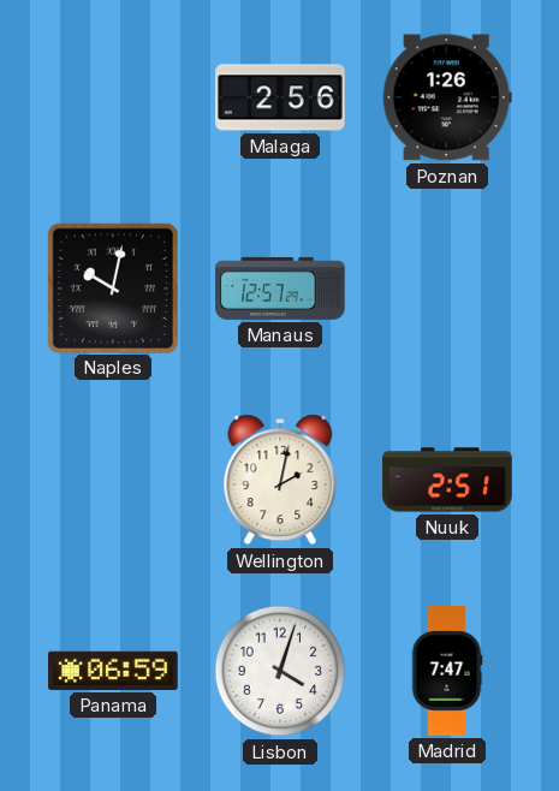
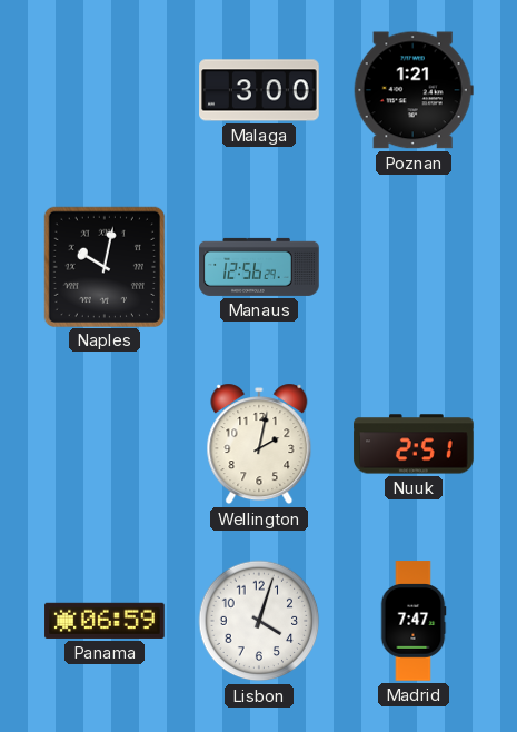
Malaga: 2:56 -> 3:00 (259, 90)
Poznan: 1:26 -> 1:21 (414, 90)
Manaus: 12:57 -> 12:56 (259, 267)
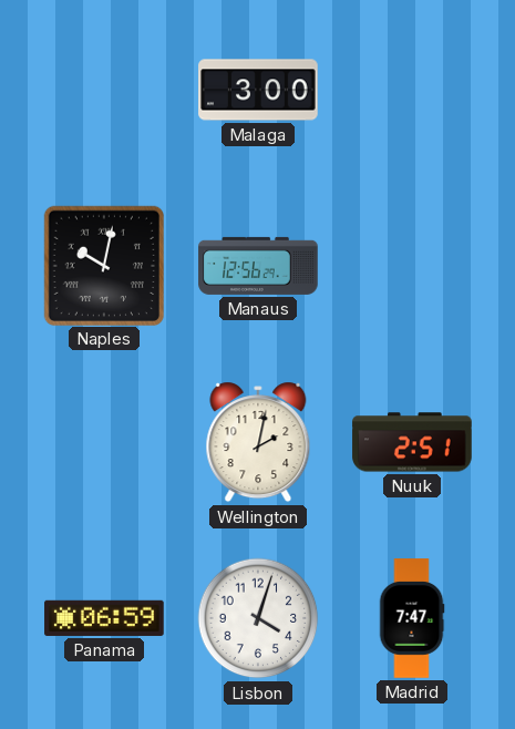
Poznan: 1:21 -> none (414, 90)
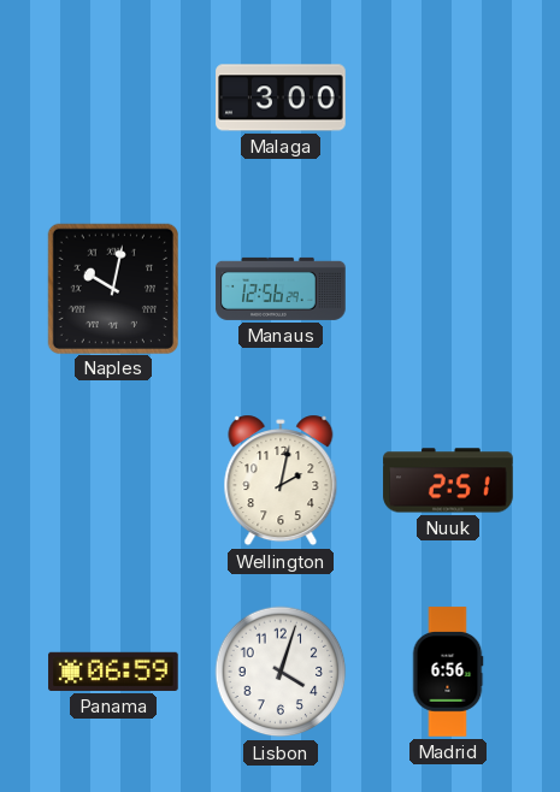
Madrid: 7:47 -> 6:56 (448, 672)
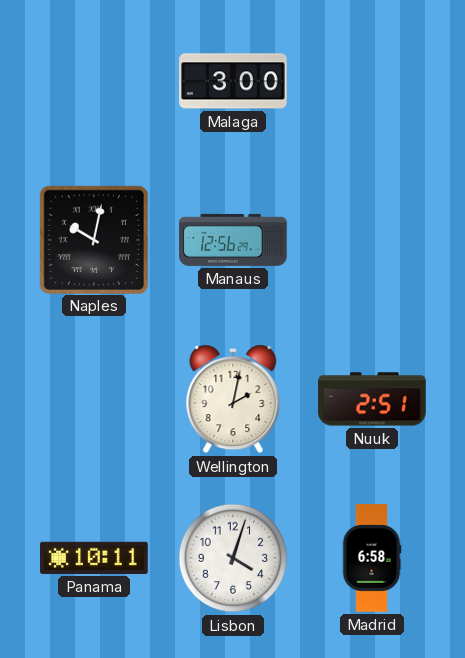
Panama: 06:59 -> 10:11 (94, 558)
Madrid: 6:56 -> 6:58 (372, 558)
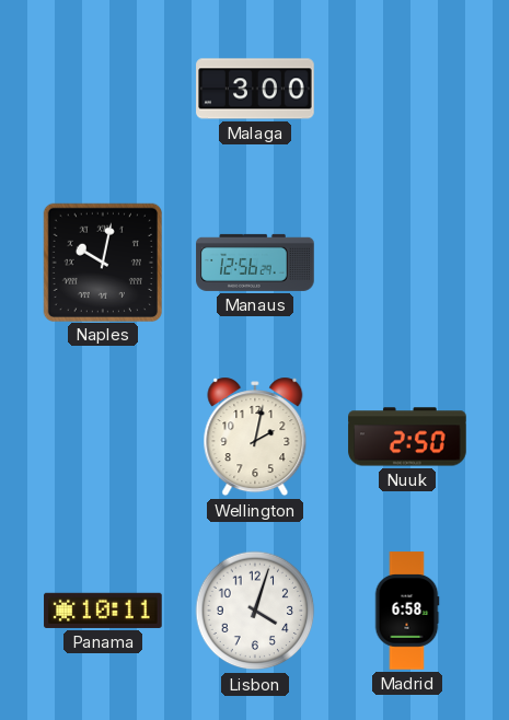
Nuuk: 2:51 -> 2:50 (407, 437)
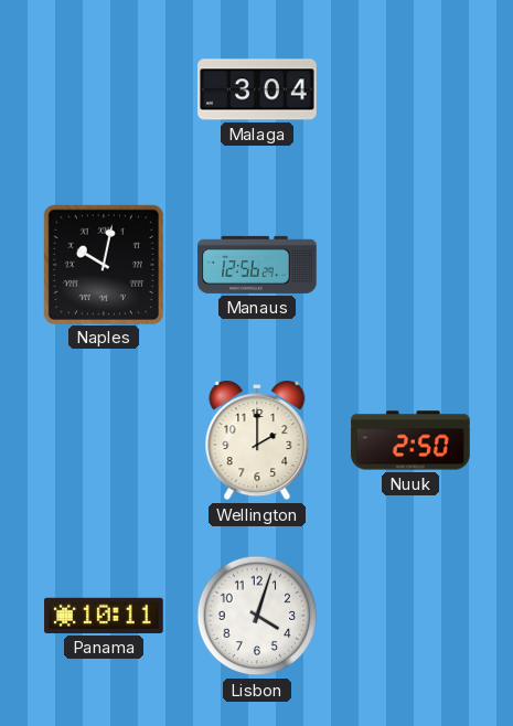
Malaga: 3:00 -> 3:04 (257, 89)
Wellington: 2:02 -> 2:00 (257, 440)
Madrid: 6:58 -> none (407, 611)
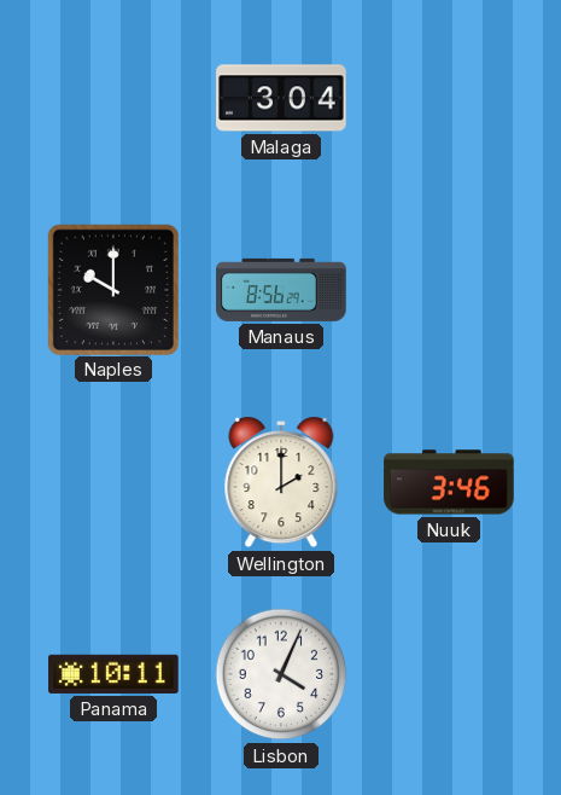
Naples: 10:02 -> 10:00 (112, 289)
Manaus: 12:56 -> 8:56 (281, 290)
Nuuk: 2:50 -> 3:46 (449, 482)
Lisbon: 4:03 -> 4:04 (281, 674)
